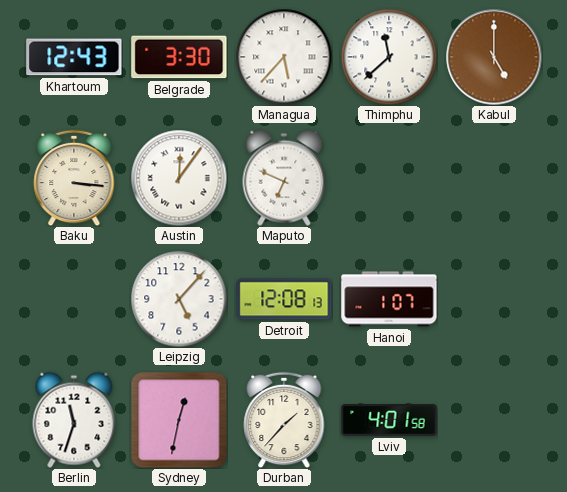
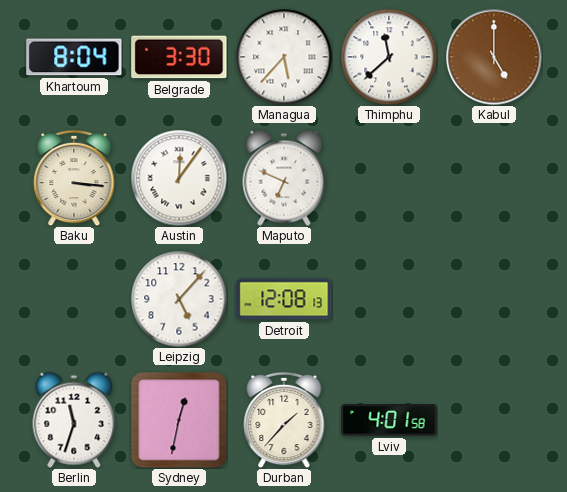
Khartoum: 12:43 -> 8:04 (74, 57)
Hanoi: 1:07 -> none (389, 299)
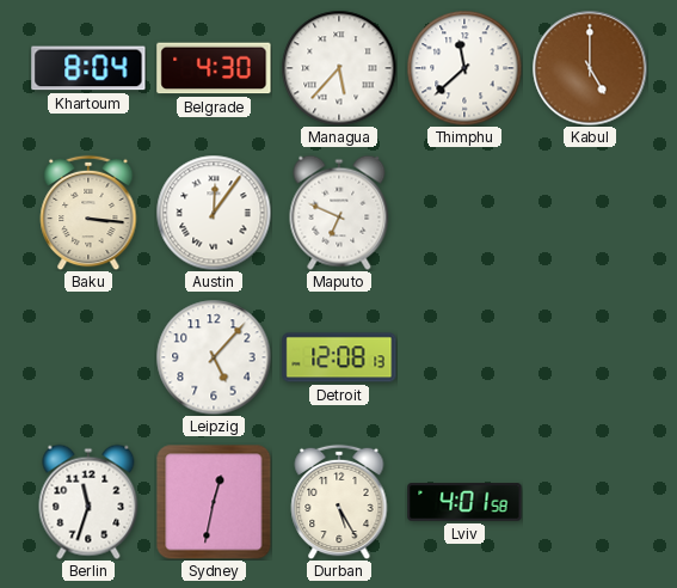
Belgrade: 3:30 -> 4:30 (214, 68)
Durban: 1:37 -> 5:25 (339, 502)
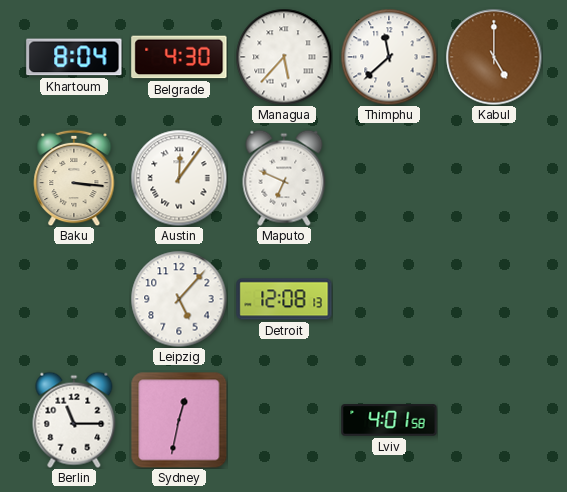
Berlin: 11:33 -> 11:15 (74, 420)
Durban: 5:25 -> none (339, 502)
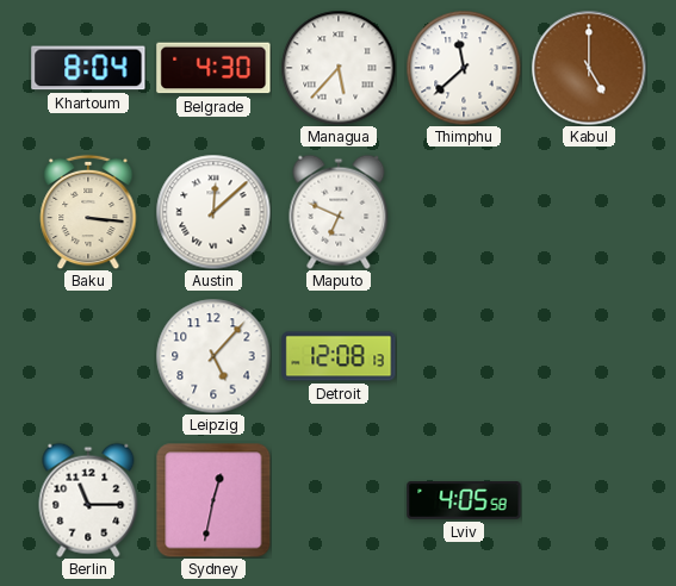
Austin: 12:06 -> 12:08 (213, 212)
Lviv: 4:01 -> 4:05 (464, 500)
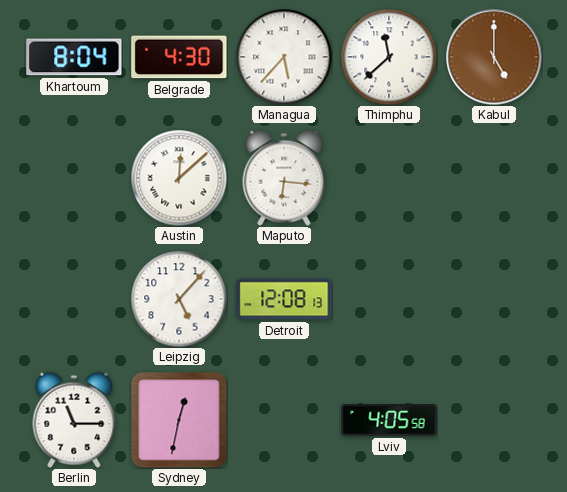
Baku: 3:16 -> none (88, 212)
Maputo: 6:49 -> 6:16 (284, 178)
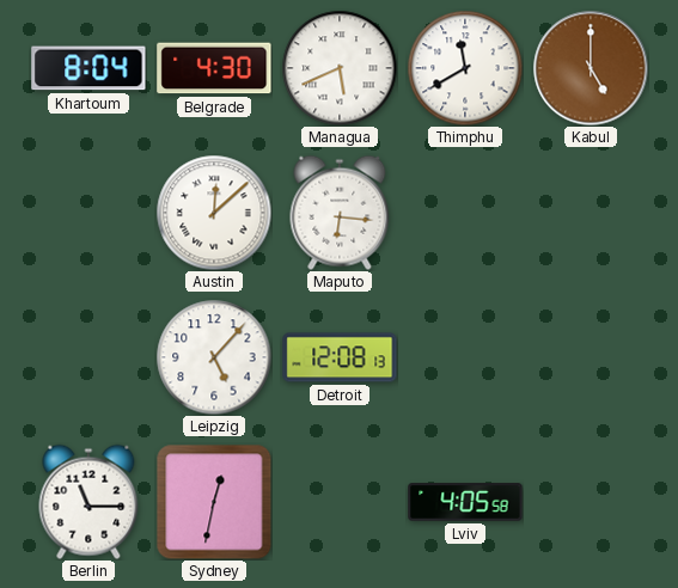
Managua: 5:37 -> 5:41 (340, 68)
Thimphu: 11:38 -> 11:40 (465, 68)
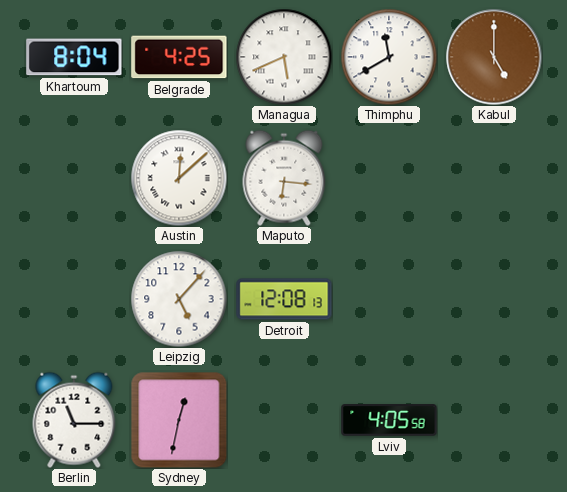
Belgrade: 4:30 -> 4:25 (179, 57)
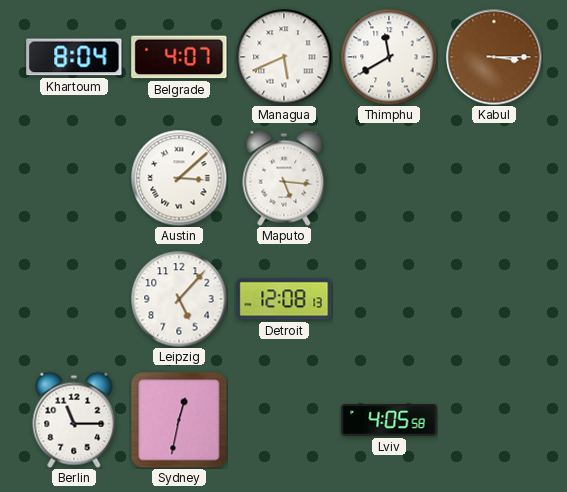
Belgrade: 4:25 -> 4:07 (179, 57)
Kabul: 5:00 -> 3:15 (494, 57)
Austin: 12:08 -> 3:08 (179, 178)
Maputo: 6:16 -> 5:16 (284, 178)
